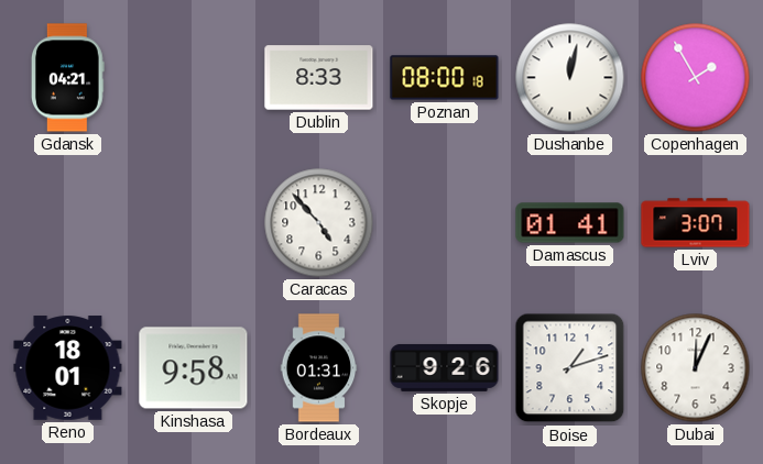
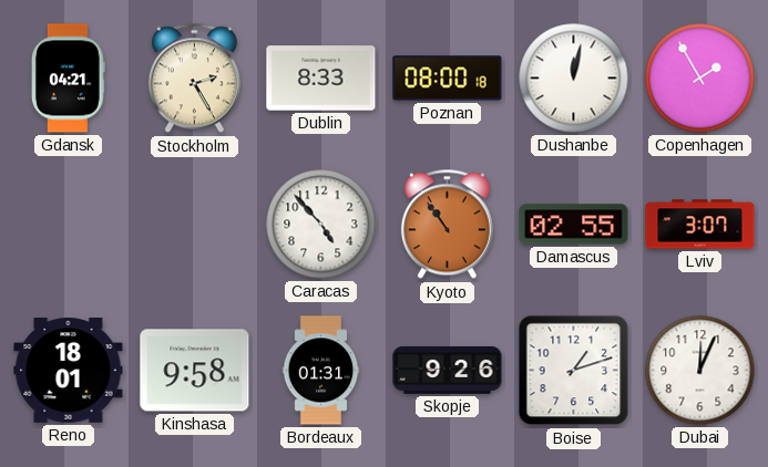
Stockholm: none -> 2:25 (194, 79)
Kyoto: none -> 10:54 (447, 225)
Damascus: 01:41 -> 02:55 (574, 225)
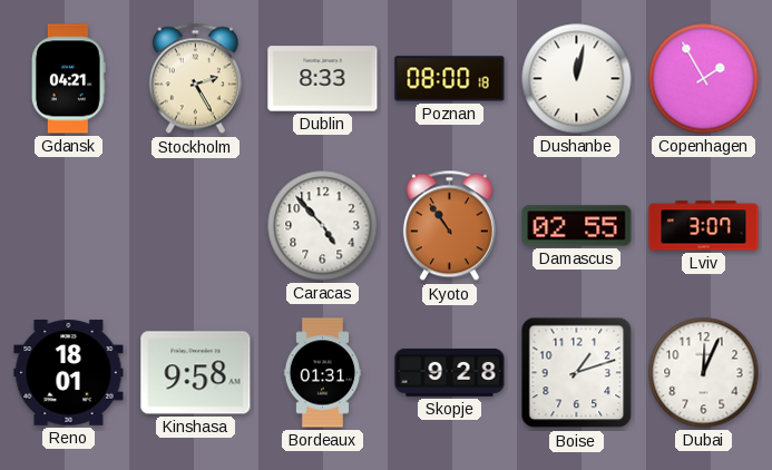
Skopje: 9:26 -> 9:28 (450, 372)
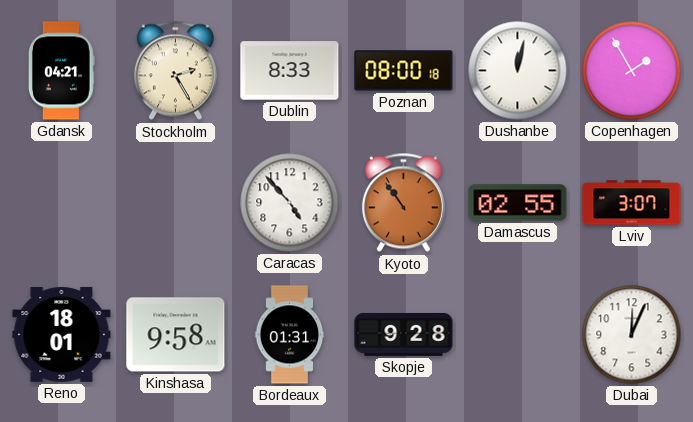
Boise: 1:12 -> none (577, 373)
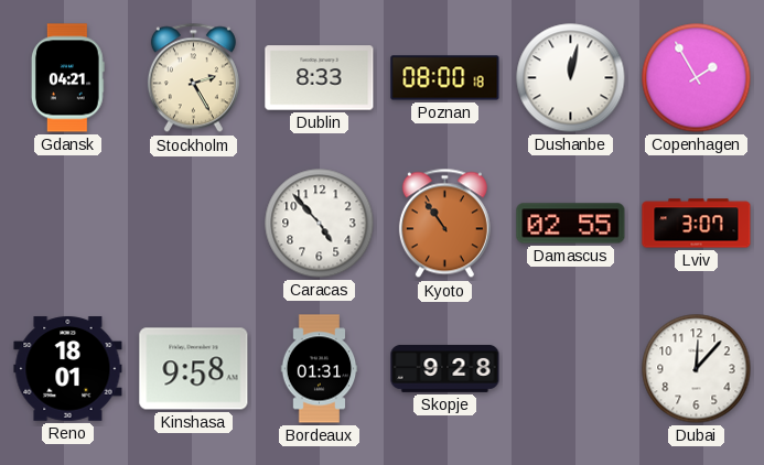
Dubai: 12:04 -> 12:07 (697, 369)
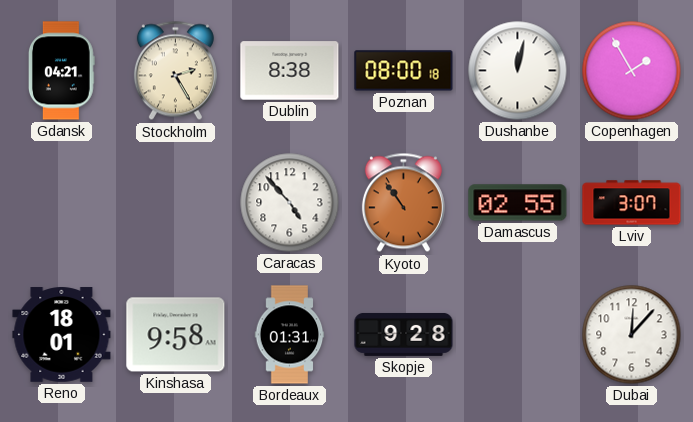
Dublin: 8:33 -> 8:38 (290, 71)
